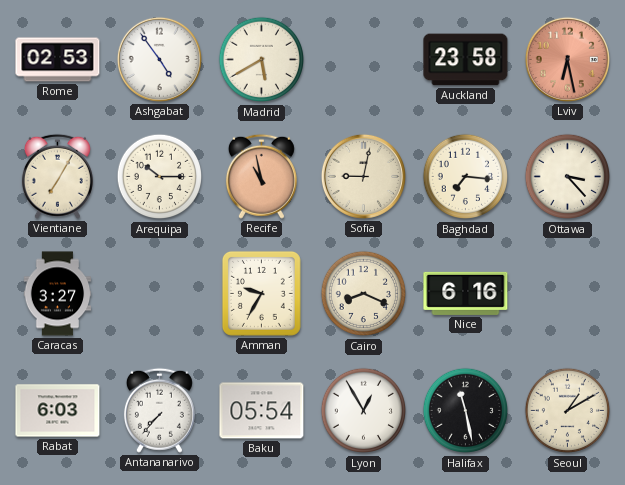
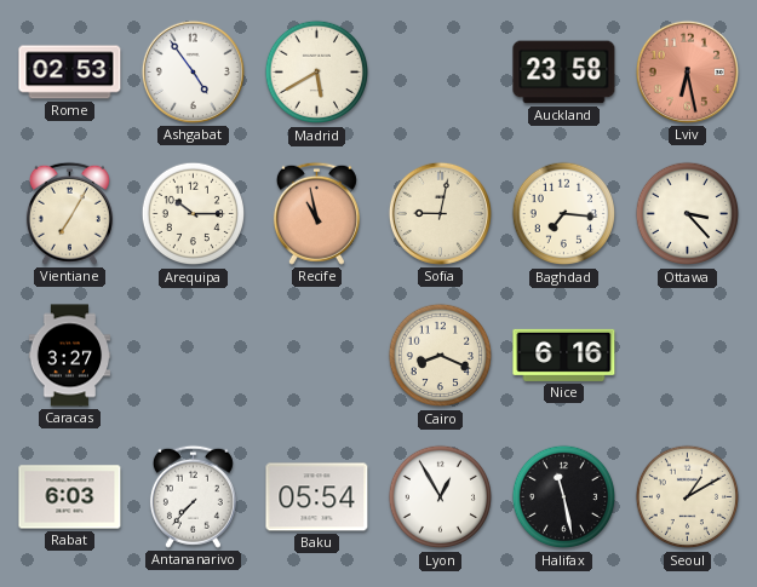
Amman: 9:35 -> none (261, 293)
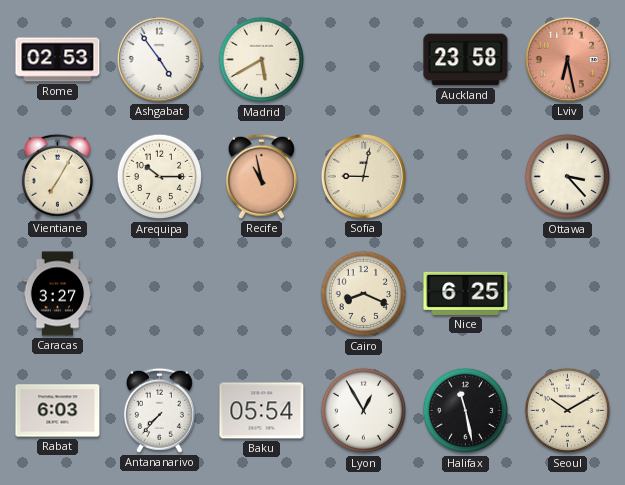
Baghdad: 7:16 -> none (564, 214)
Nice: 6:16 -> 6:25 (466, 293)
Seoul: 1:10 -> 10:10 (568, 411)
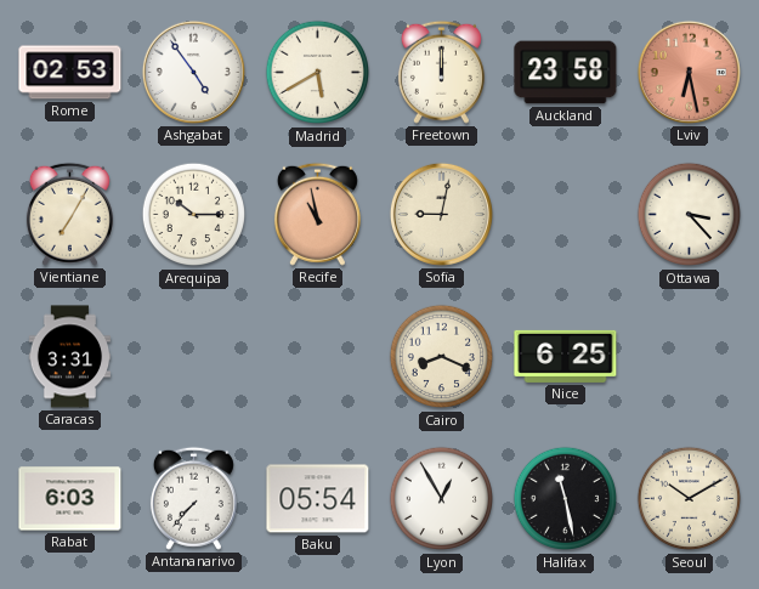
Freetown: none -> 12:00 (441, 72)
Caracas: 3:27 -> 3:31 (70, 357)
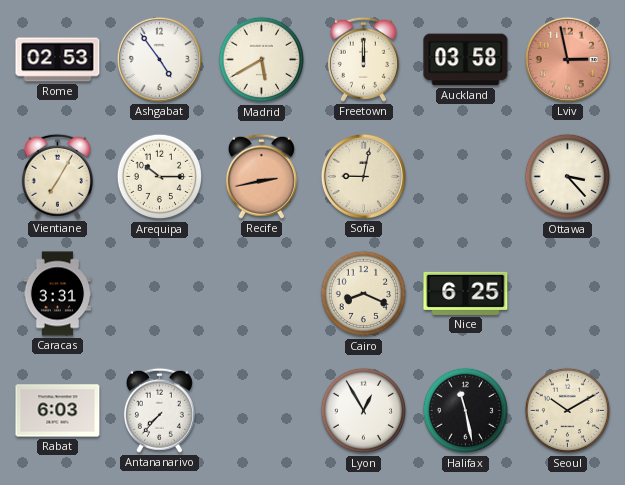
Auckland: 23:58 -> 03:58 (466, 60)
Lviv: 6:28 -> 2:58 (567, 59)
Recife: 10:58 -> 2:43 (261, 176)
Baku: 05:54 -> none (318, 499)
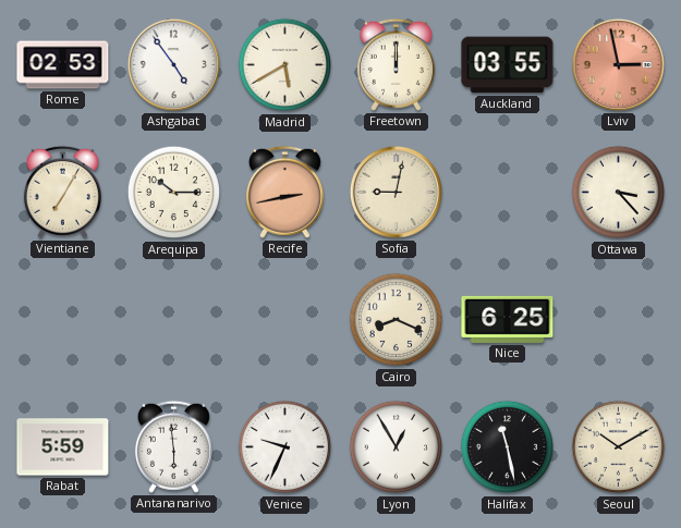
Auckland: 03:58 -> 03:55 (508, 65)
Caracas: 3:31 -> none (58, 294)
Rabat: 6:03 -> 5:59 (63, 447)
Antananarivo: 7:37 -> 5:59 (173, 446)
Venice: none -> 9:34 (285, 447)
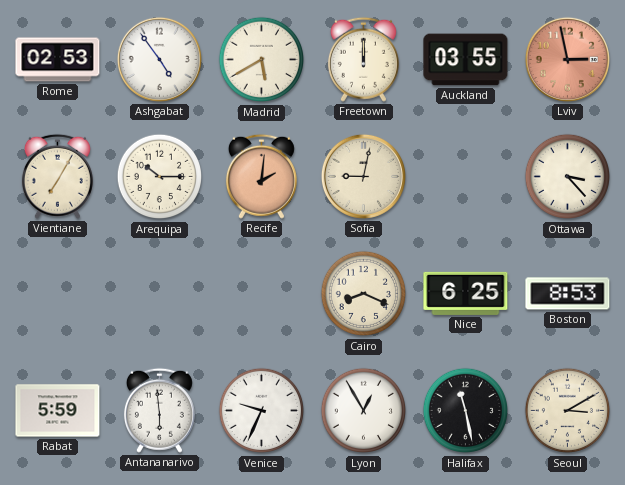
Recife: 2:43 -> 2:01 (261, 176)
Boston: none -> 8:53 (568, 294)
Seoul: 10:10 -> 3:10 (568, 411)
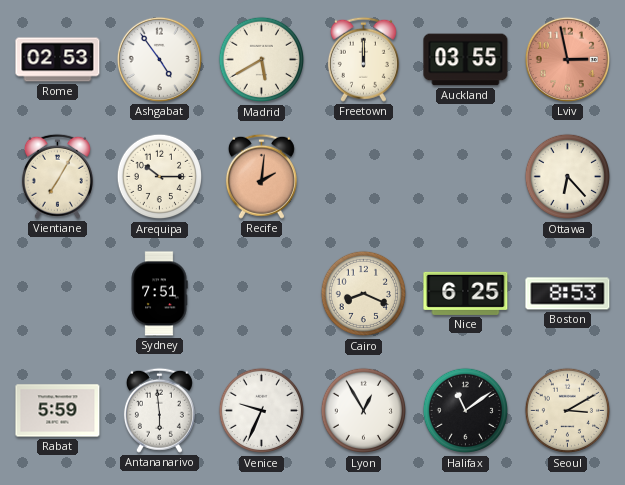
Sofia: 9:02 -> none (363, 176)
Ottawa: 3:23 -> 6:23 (568, 177)
Sydney: none -> 7:51 (159, 294)
Halifax: 11:28 -> 11:09 (466, 411)
